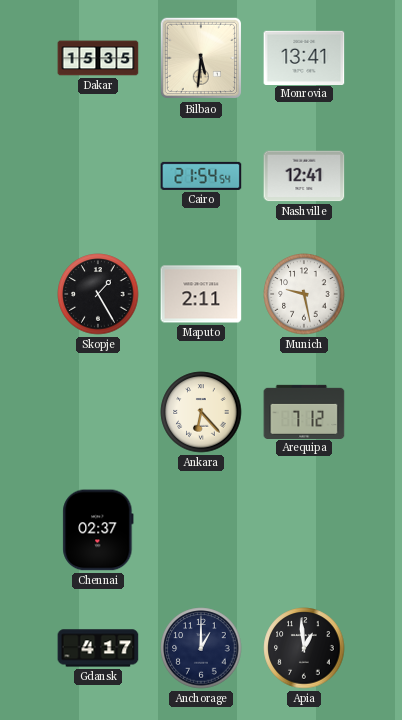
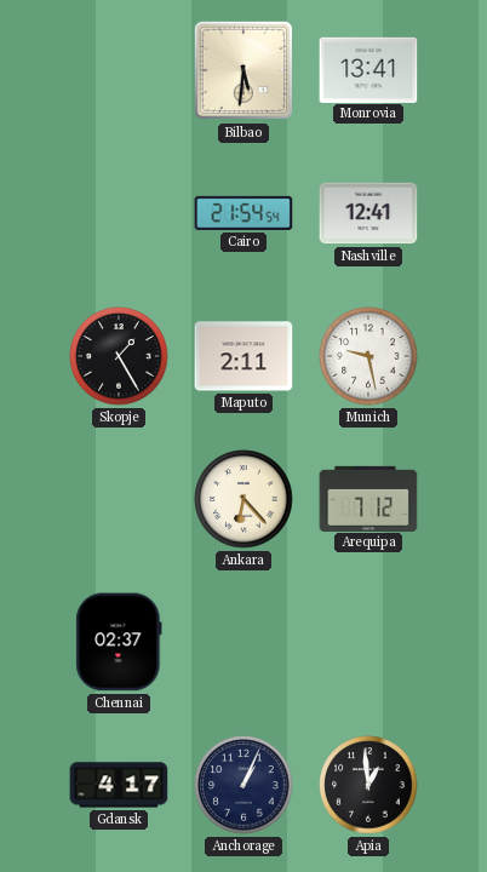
Dakar: 15:35 -> none (98, 58)
Anchorage: 1:00 -> 1:04 (243, 785)
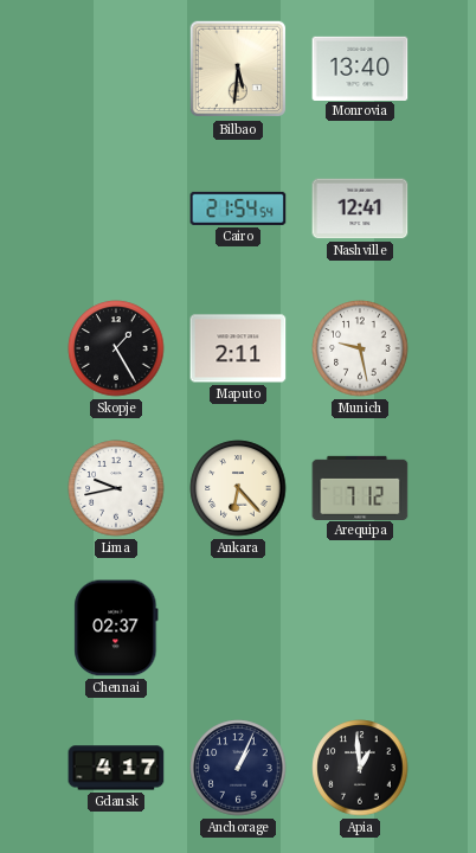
Monrovia: 13:41 -> 13:40 (360, 68)
Lima: none -> 9:43 (116, 488)
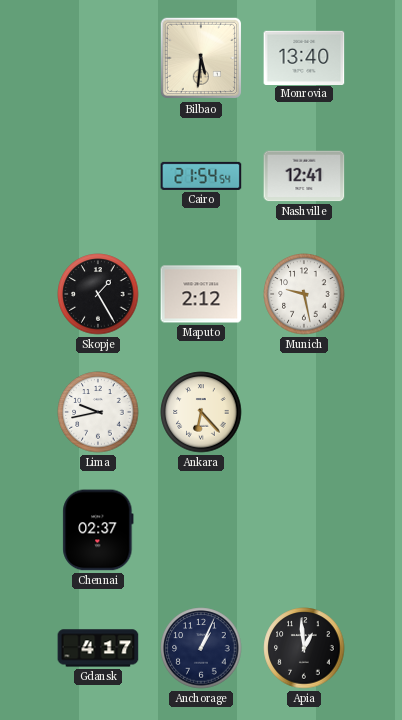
Maputo: 2:11 -> 2:12 (201, 294)
Arequipa: 7:12 -> none (360, 487)
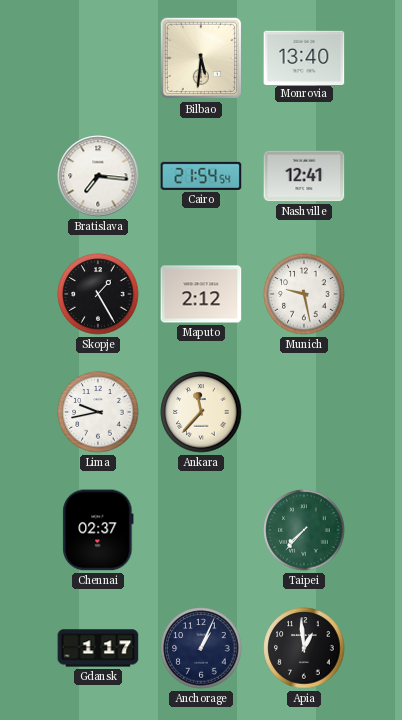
Bratislava: none -> 7:16 (98, 176)
Ankara: 6:23 -> 11:37 (201, 412)
Taipei: none -> 7:37 (304, 530)
Gdansk: 4:17 -> 1:17 (98, 648)
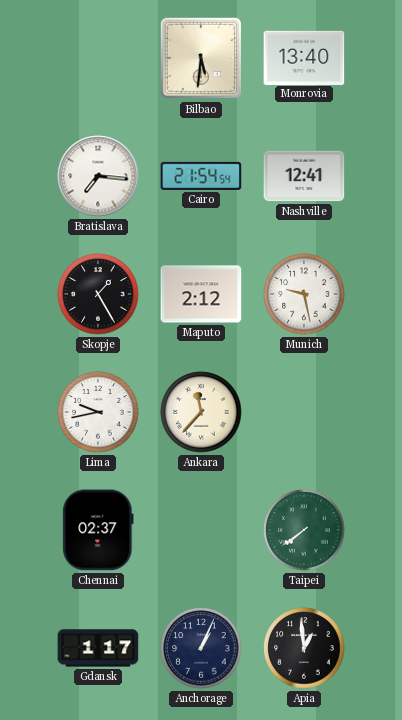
Taipei: 7:37 -> 7:39 (304, 530)
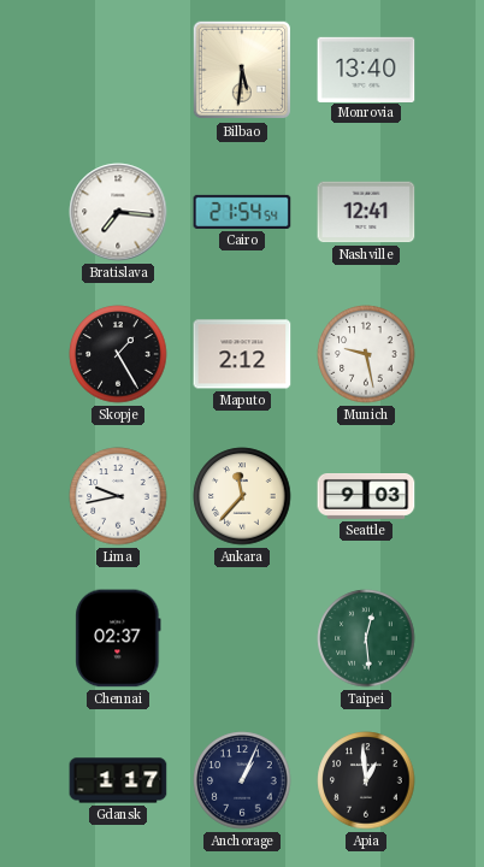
Seattle: none -> 9:03 (366, 497)
Taipei: 7:39 -> 12:29 (366, 638)
